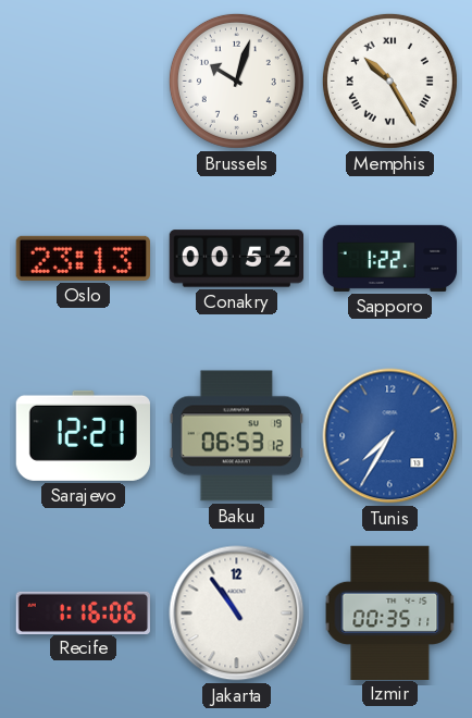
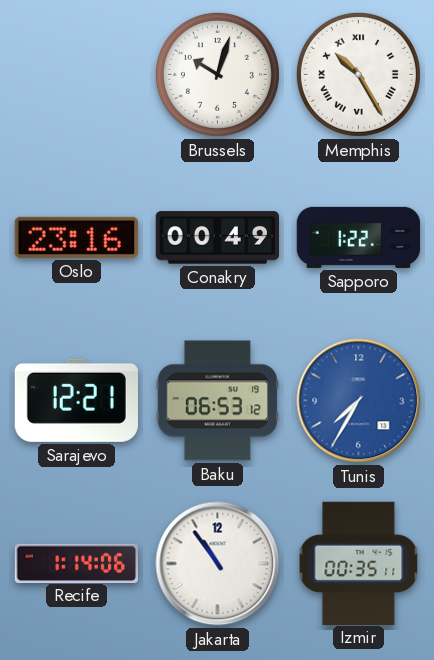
Oslo: 23:13 -> 23:16 (76, 237)
Conakry: 00:52 -> 00:49 (217, 238)
Recife: 1:16 -> 1:14 (76, 563)
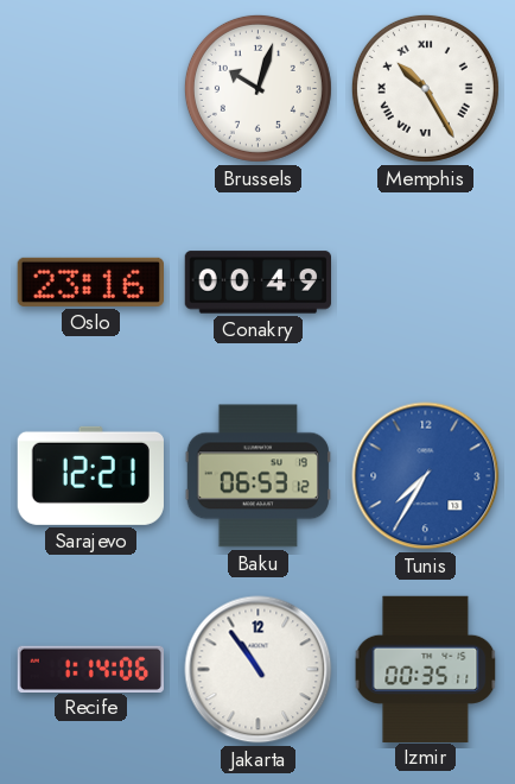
Sapporo: 1:22 -> none (359, 237)
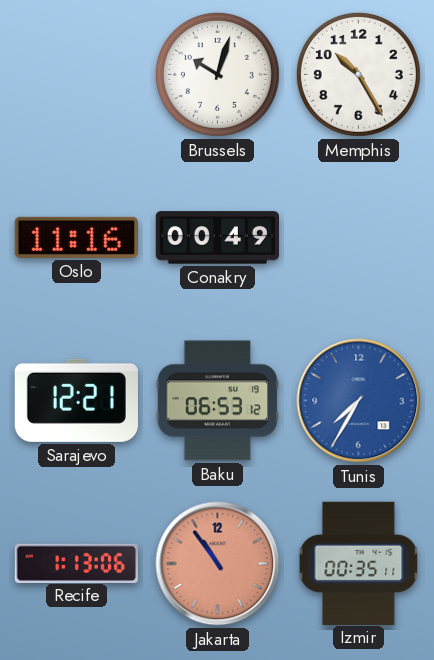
Memphis numerals: Roman -> Arabic (358, 74)
Oslo: 23:16 -> 11:16 (76, 237)
Recife: 1:14 -> 1:13 (76, 563)
Jakarta dial: white -> salmon (218, 564)
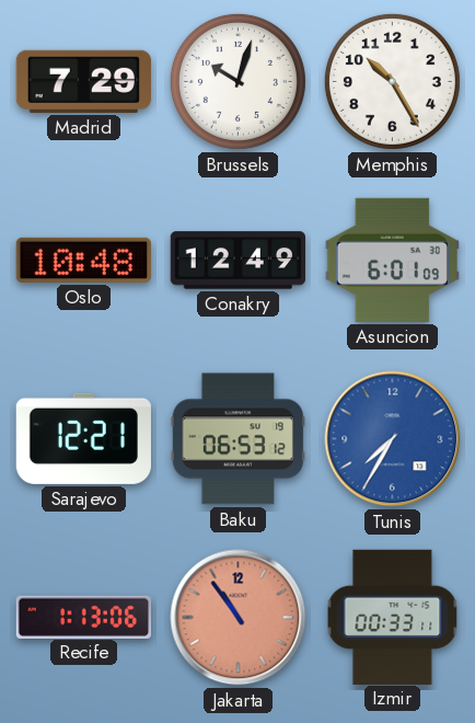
Madrid: none -> 7:29 (83, 81)
Oslo: 11:16 -> 10:48 (83, 260)
Conakry: 00:49 -> 12:49 (237, 261)
Asuncion: none -> 6:01 (392, 260)
Izmir: 00:35 -> 00:33 (393, 617)
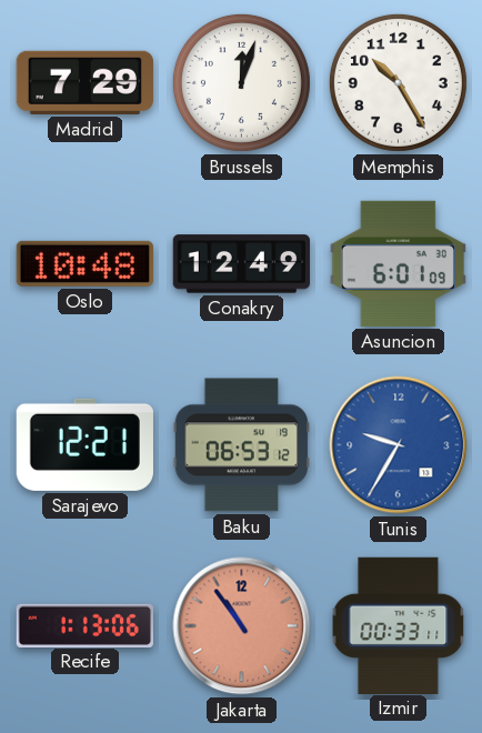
Brussels: 10:03 -> 12:03 (241, 82)
Tunis: 7:35 -> 9:35 (399, 445)
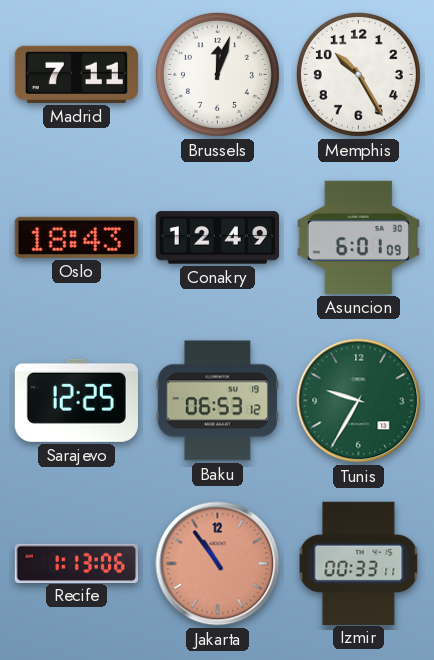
Madrid: 7:29 -> 7:11 (76, 74)
Oslo: 10:48 -> 18:43 (76, 237)
Sarajevo: 12:21 -> 12:25 (76, 400)
Tunis dial: blue -> green (359, 401)
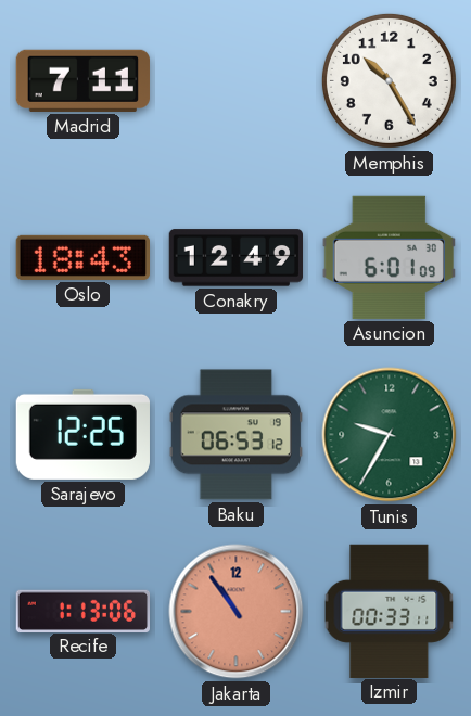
Brussels: 12:03 -> none (217, 74)
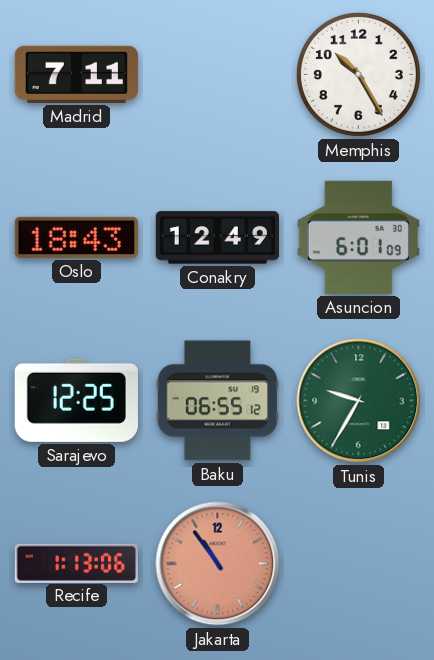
Baku: 06:53 -> 06:55 (217, 401)
Izmir: 00:33 -> none (390, 611)
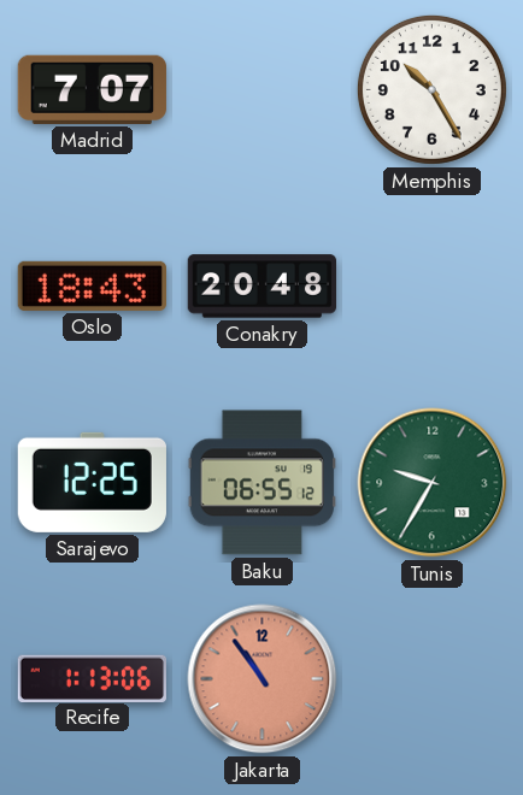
Madrid: 7:11 -> 7:07 (92, 89)
Conakry: 12:49 -> 20:48 (261, 287)
Asuncion: 6:01 -> none (358, 237)
